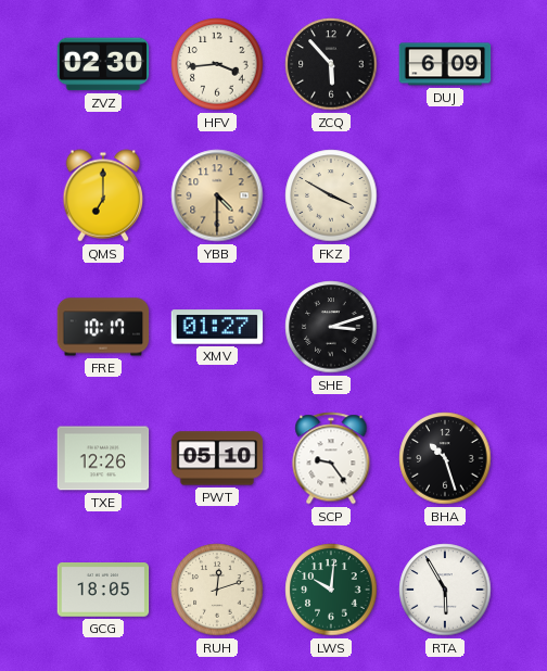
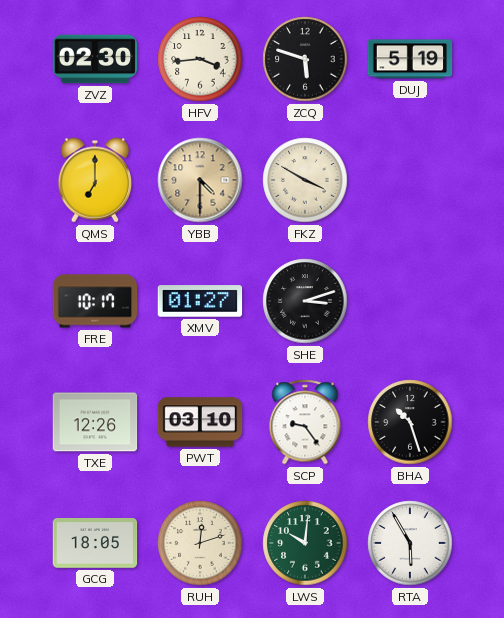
ZCQ: 5:53 -> 5:48 (305, 59)
DUJ: 6:09 -> 5:19 (410, 59)
PWT: 05:10 -> 03:10 (200, 422)
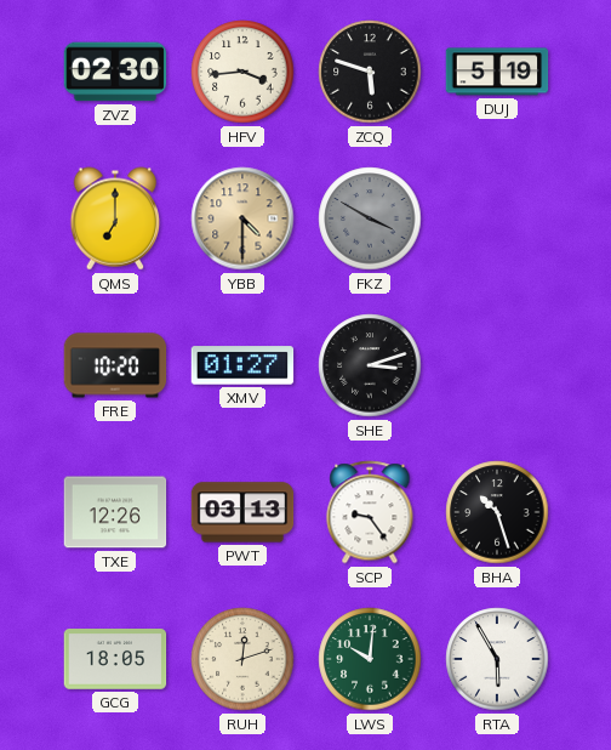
FKZ dial: cream -> grey (370, 218)
FRE: 10:17 -> 10:20 (115, 365)
PWT: 03:10 -> 03:13 (242, 512)
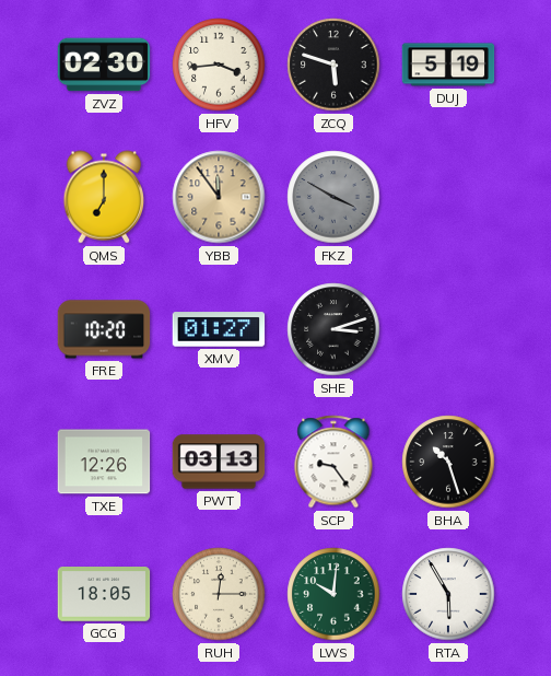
YBB: 4:30 -> 11:54 (219, 197)
RUH: 12:12 -> 12:15 (219, 594)
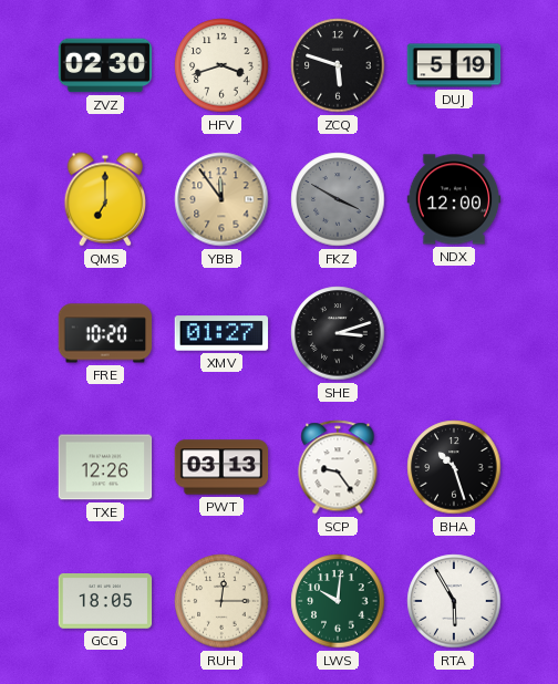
HFV: 3:44 -> 3:42 (221, 65)
NDX: none -> 12:00 (454, 199)
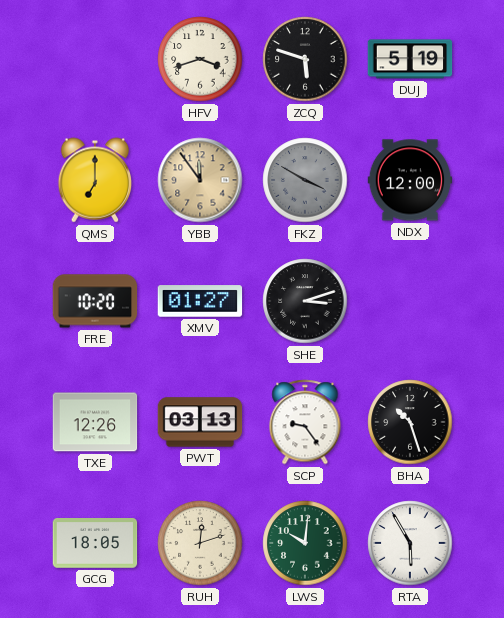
ZVZ: 02:30 -> none (105, 65)
RUH: 12:15 -> 12:12 (200, 543)
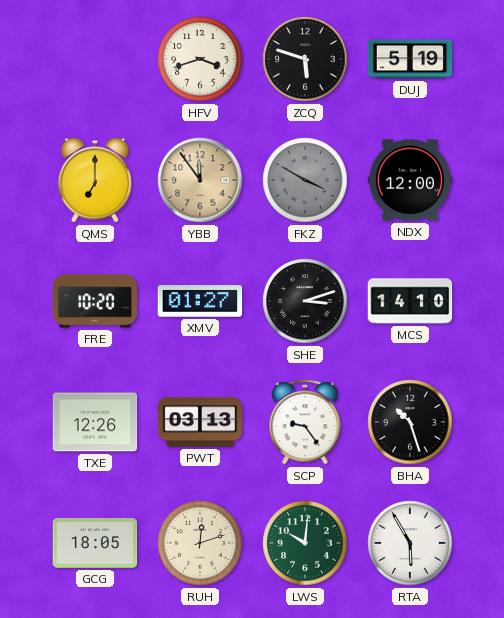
MCS: none -> 14:10 (410, 301)
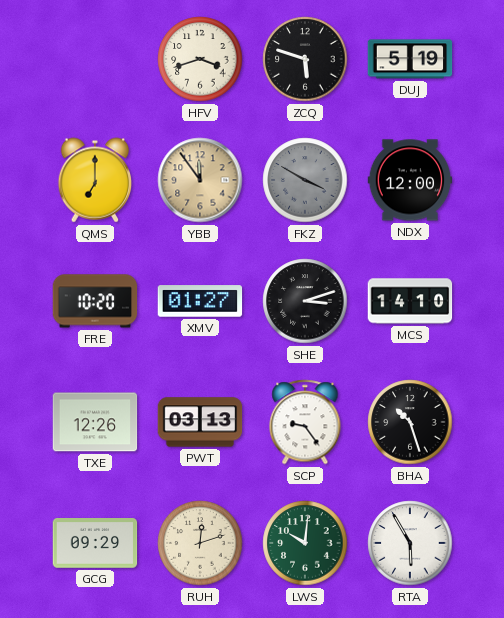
GCG: 18:05 -> 09:29 (95, 544)
